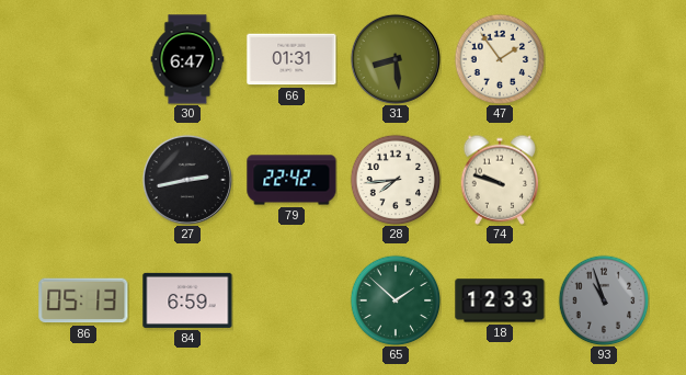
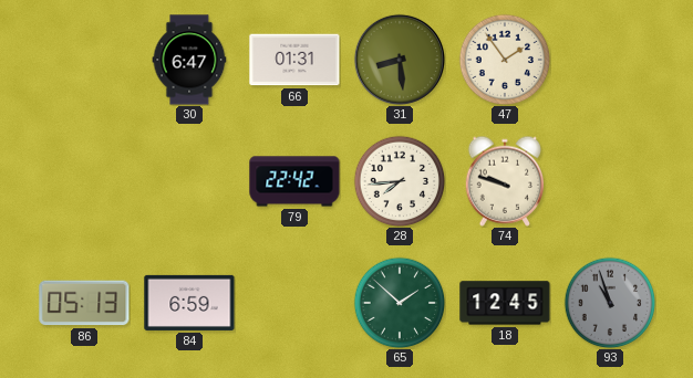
27: 2:43 -> none (187, 180)
18: 12:33 -> 12:45 (505, 303)
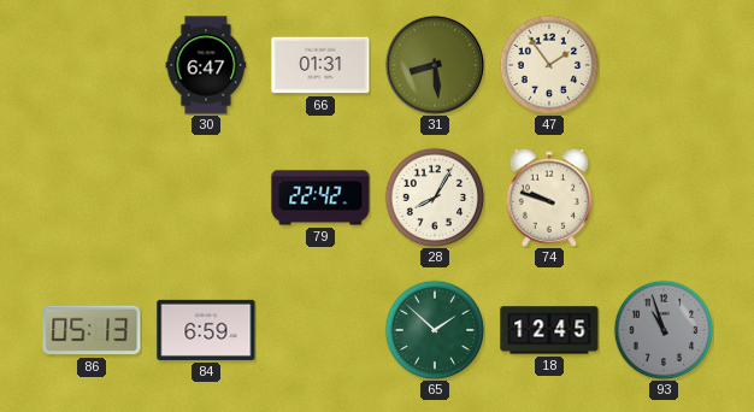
28: 7:44 -> 8:05 (435, 198)
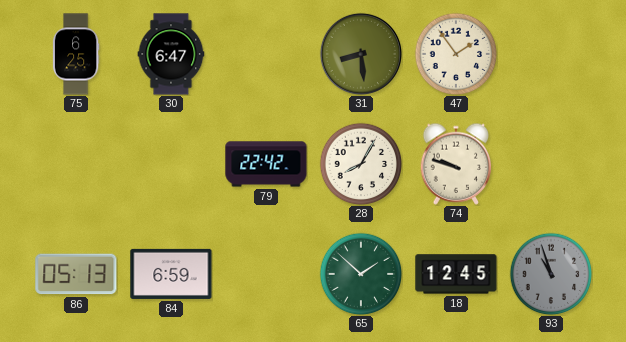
75: none -> 6:25 (76, 54)
66: 01:31 -> none (320, 65)
